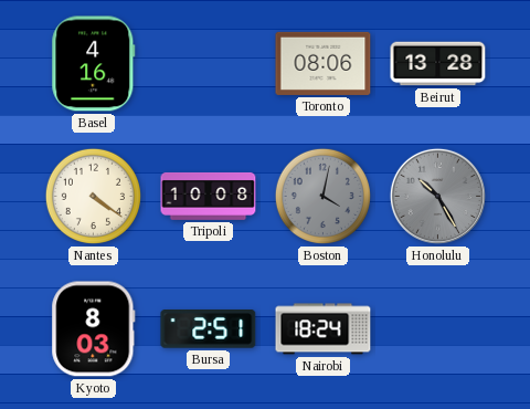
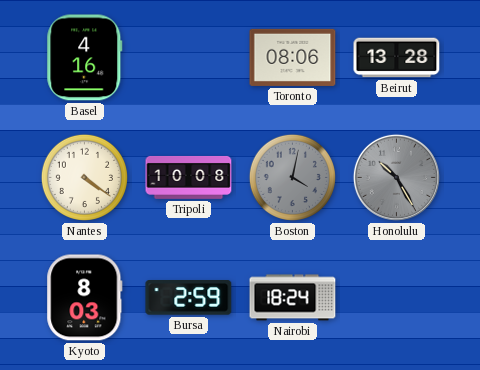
Bursa: 2:51 -> 2:59 (189, 298)
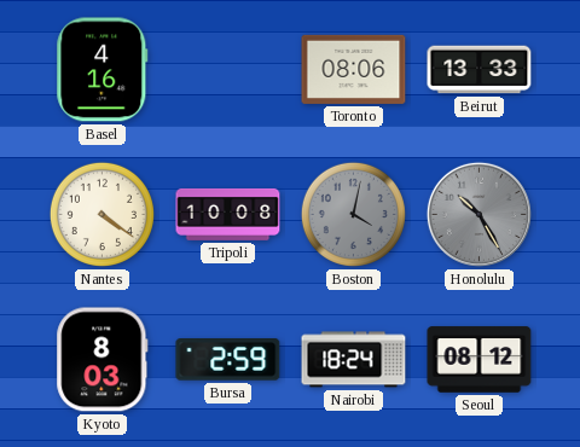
Beirut: 13:28 -> 13:33 (480, 70)
Seoul: none -> 08:12 (480, 360)
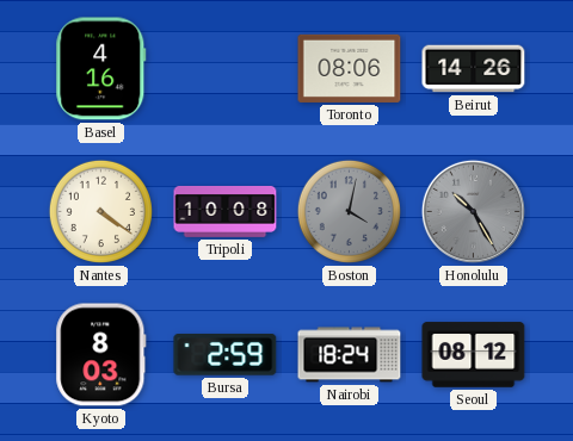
Beirut: 13:33 -> 14:26 (474, 69)
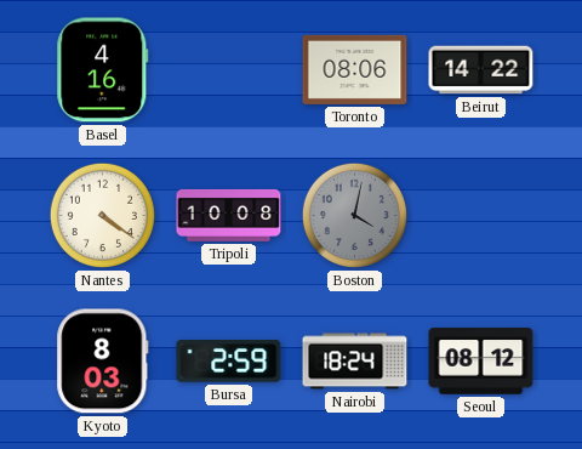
Beirut: 14:26 -> 14:22 (481, 70)
Honolulu: 10:25 -> none (473, 211)
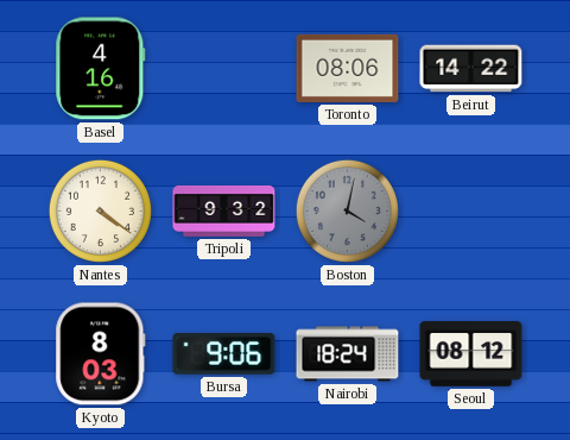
Tripoli: 10:08 -> 9:32 (224, 210)
Bursa: 2:59 -> 9:06 (224, 354)
